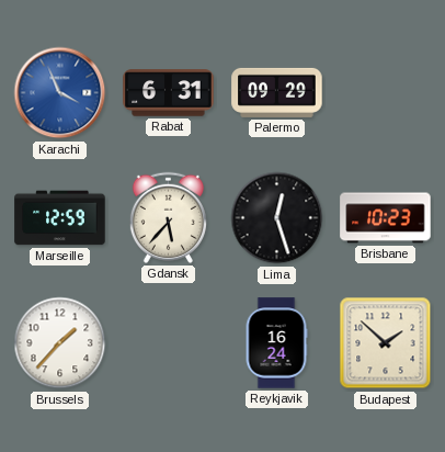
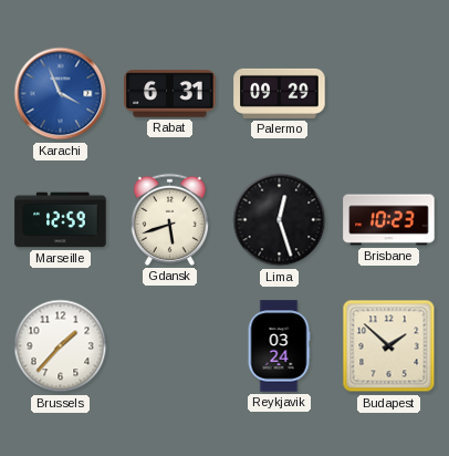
Gdansk: 5:37 -> 5:42 (169, 219)
Reykjavik: 16:24 -> 03:24 (279, 346)
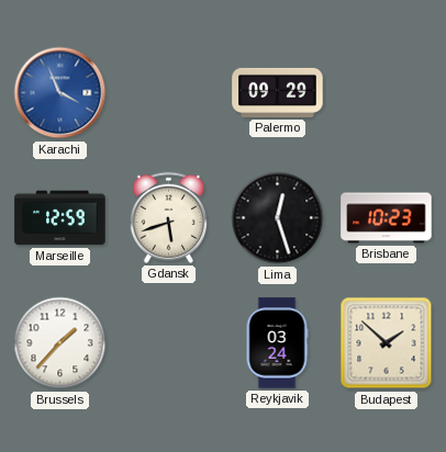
Rabat: 6:31 -> none (170, 94)
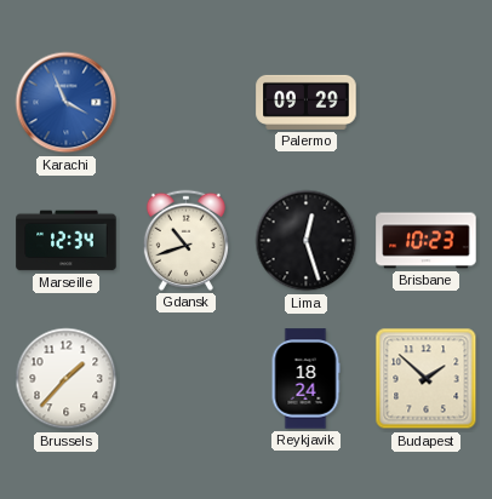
Marseille: 12:59 -> 12:34 (67, 241)
Gdansk: 5:42 -> 10:42 (185, 240)
Reykjavik: 03:24 -> 18:24 (305, 379)
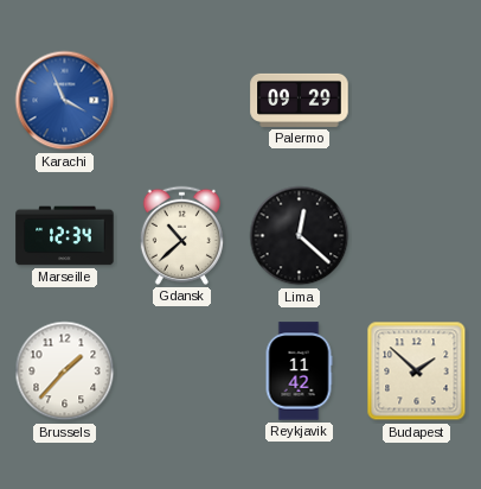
Gdansk: 10:42 -> 10:38 (181, 235)
Lima: 12:27 -> 12:22 (300, 236)
Brisbane: 10:23 -> none (427, 241)
Reykjavik: 18:24 -> 11:42 (299, 371)
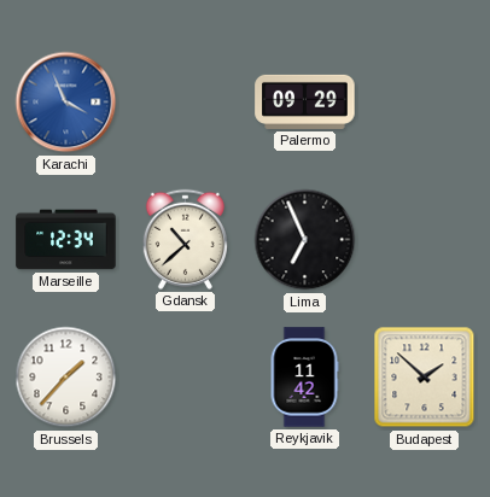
Lima: 12:22 -> 6:56 (305, 240)
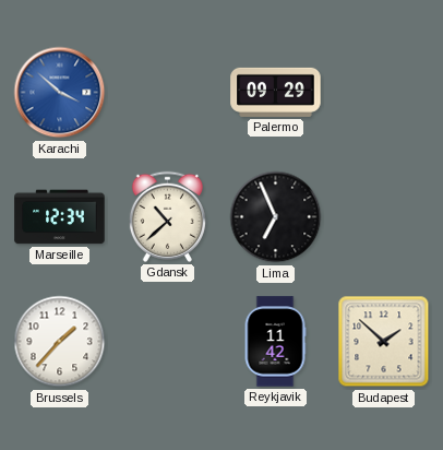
Karachi: 3:56 -> 3:52 (60, 93)
